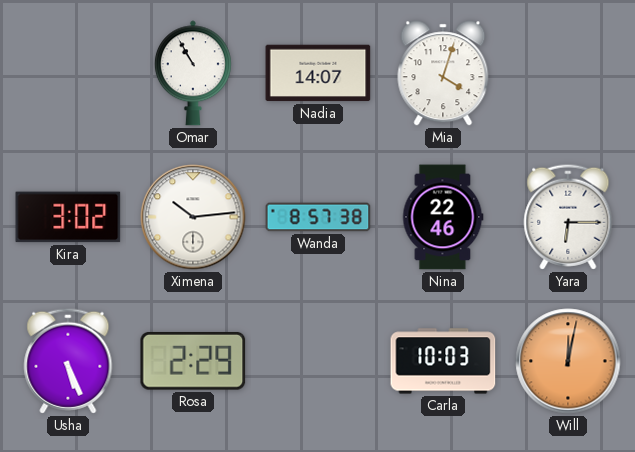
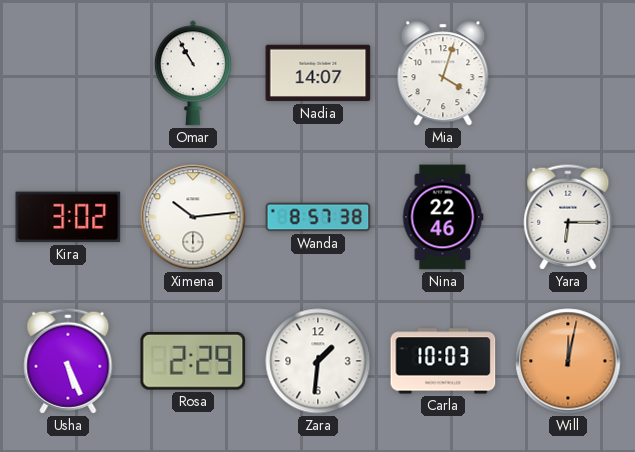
Zara: none -> 1:31 (318, 361)
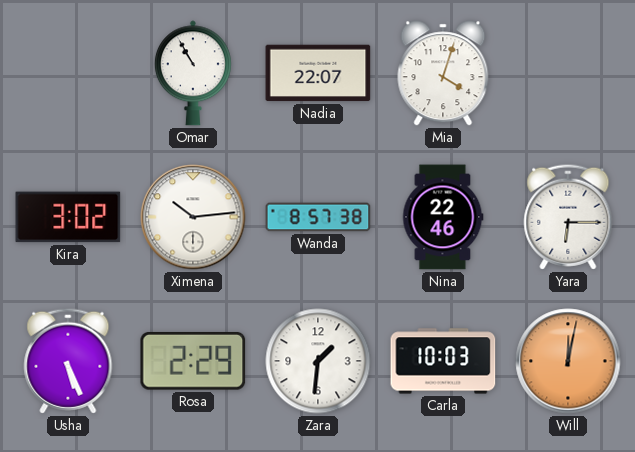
Nadia: 14:07 -> 22:07 (318, 73)
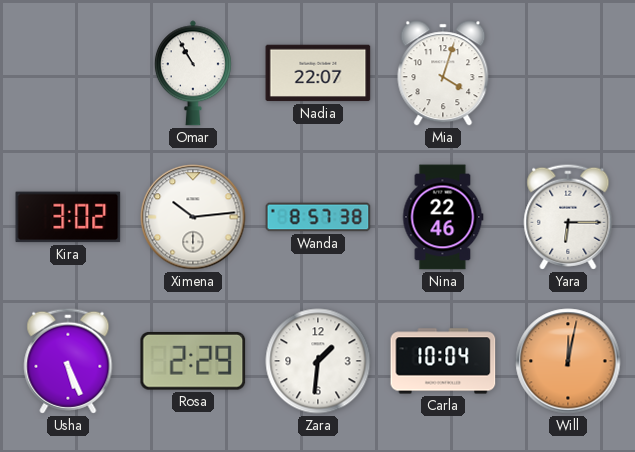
Carla: 10:03 -> 10:04 (443, 361)
